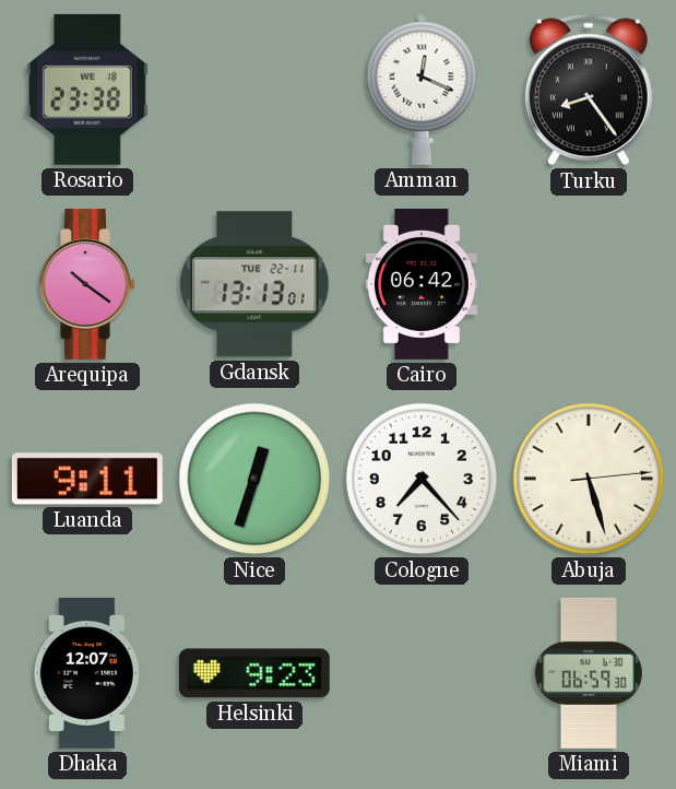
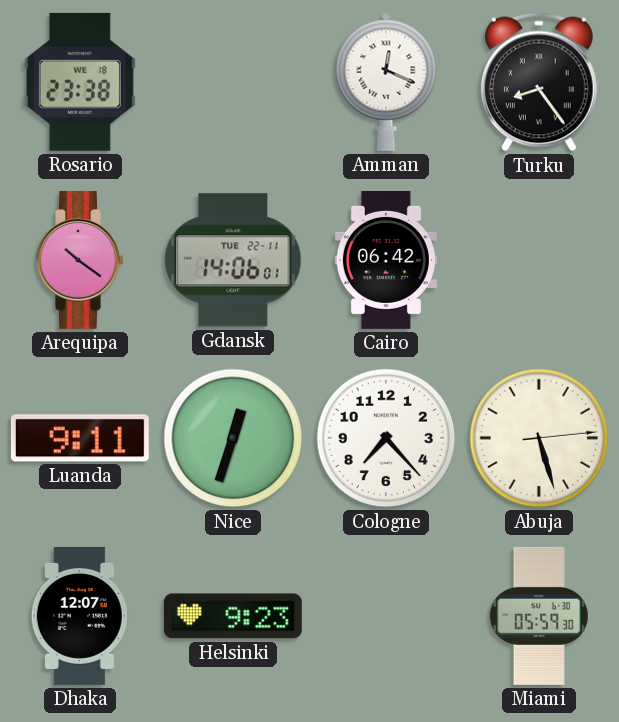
Gdansk: 13:13 -> 14:06 (233, 260)
Miami: 06:59 -> 05:59 (539, 616)
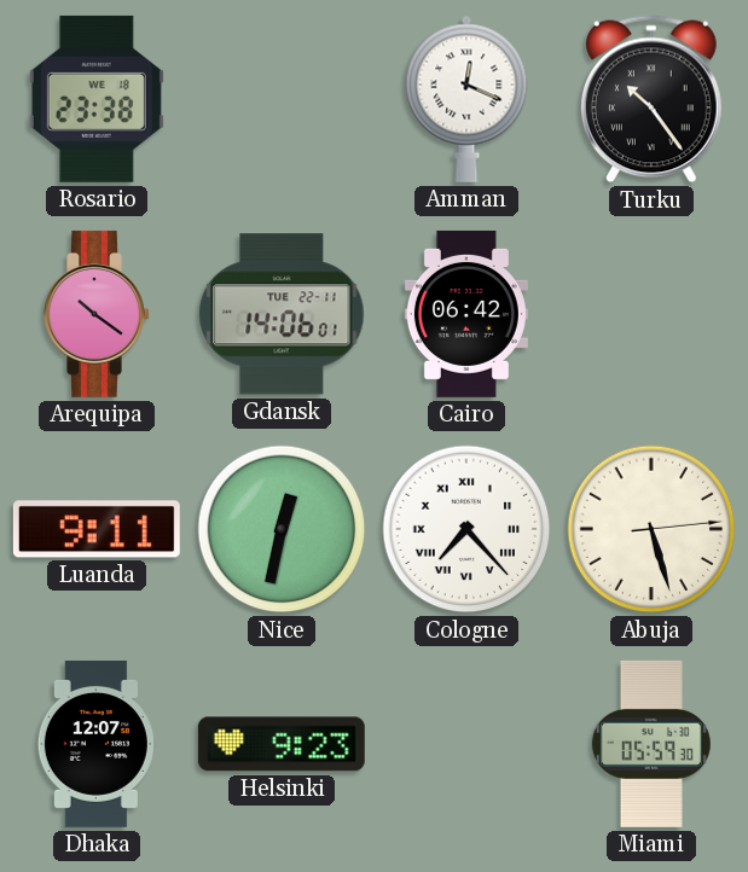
Turku: 8:24 -> 10:24 (651, 99)
Nice: 12:33 -> 12:32 (282, 529)
Cologne numerals: Arabic -> Roman (466, 529)
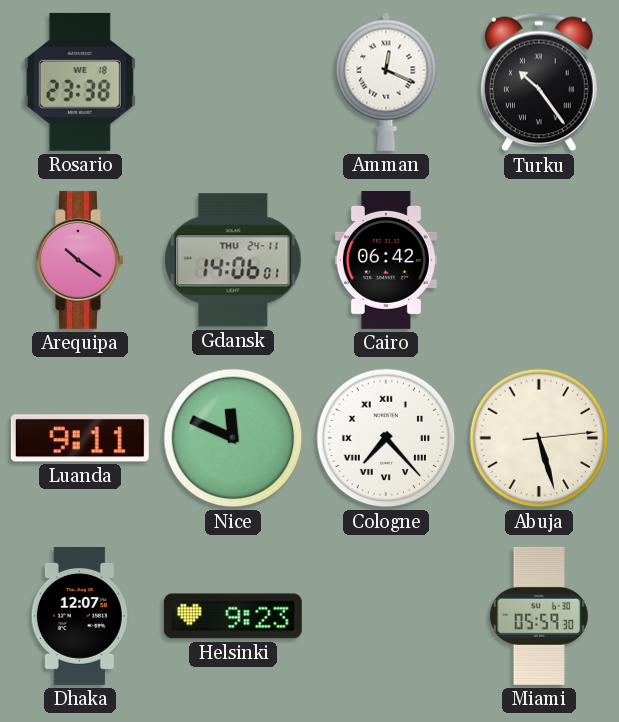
Gdansk date: TUE 22-11 -> THU 24-11 (233, 260)
Nice: 12:32 -> 11:49 (233, 438)
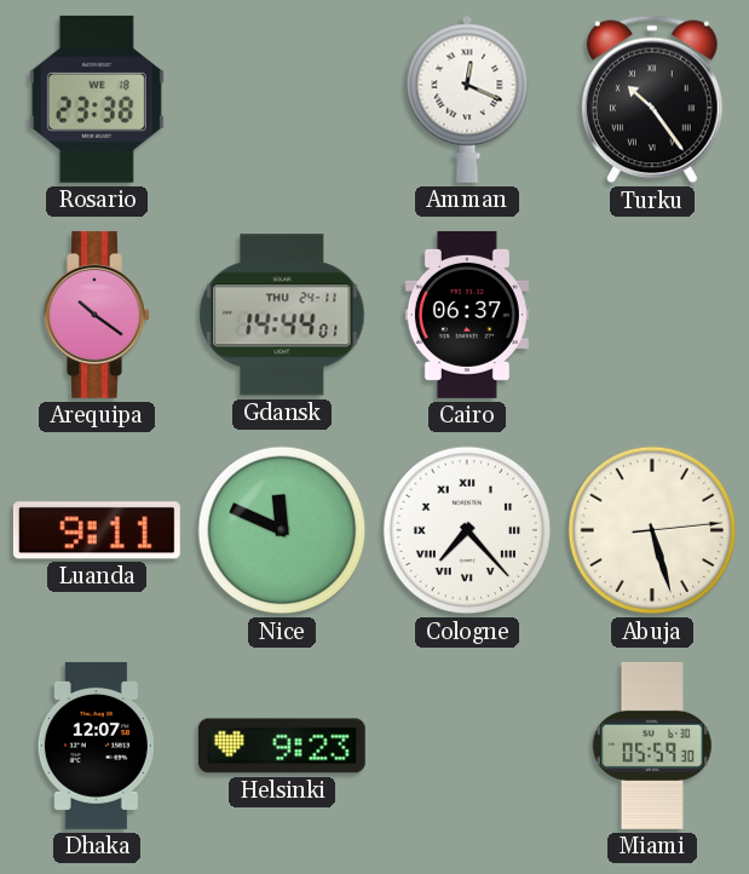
Gdansk: 14:06 -> 14:44 (282, 315)
Cairo: 06:42 -> 06:37 (467, 315)
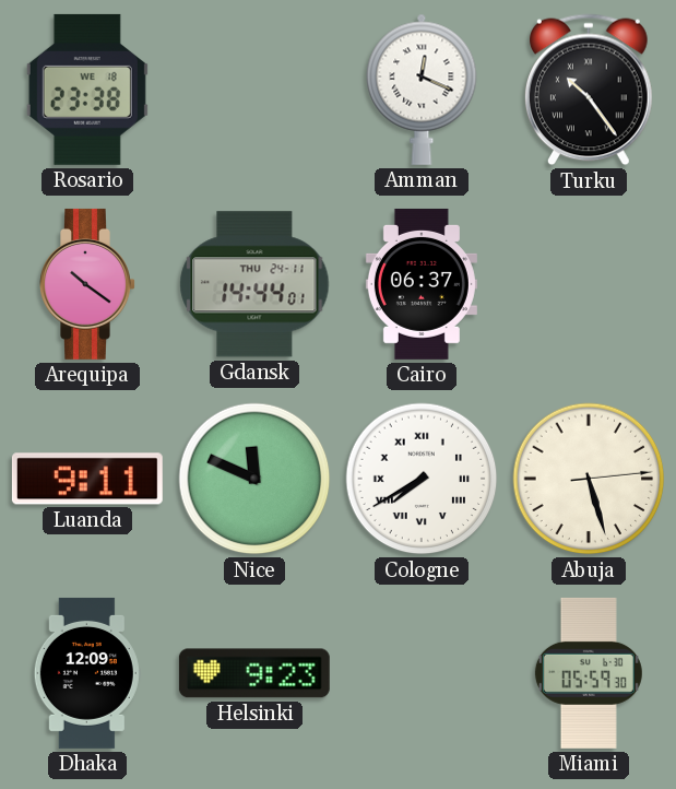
Cologne: 7:23 -> 7:40 (422, 479)
Dhaka: 12:07 -> 12:09 (87, 673)
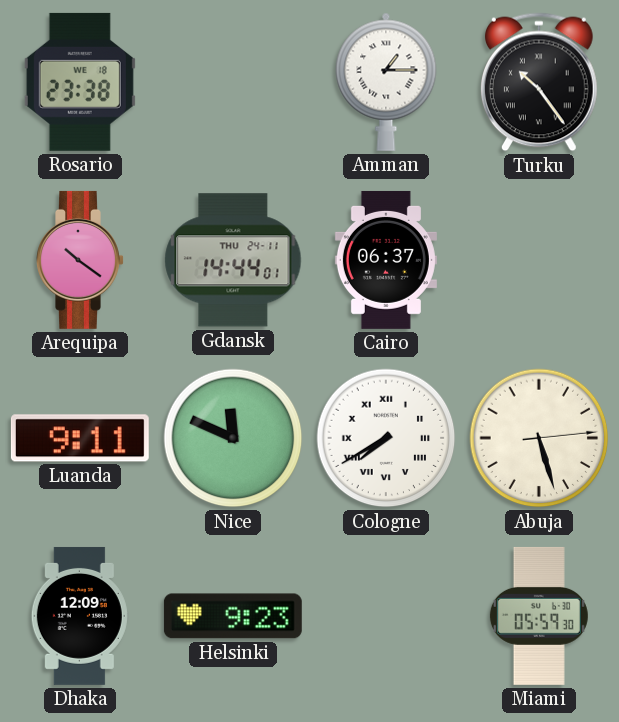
Amman: 12:19 -> 1:15 (386, 82)
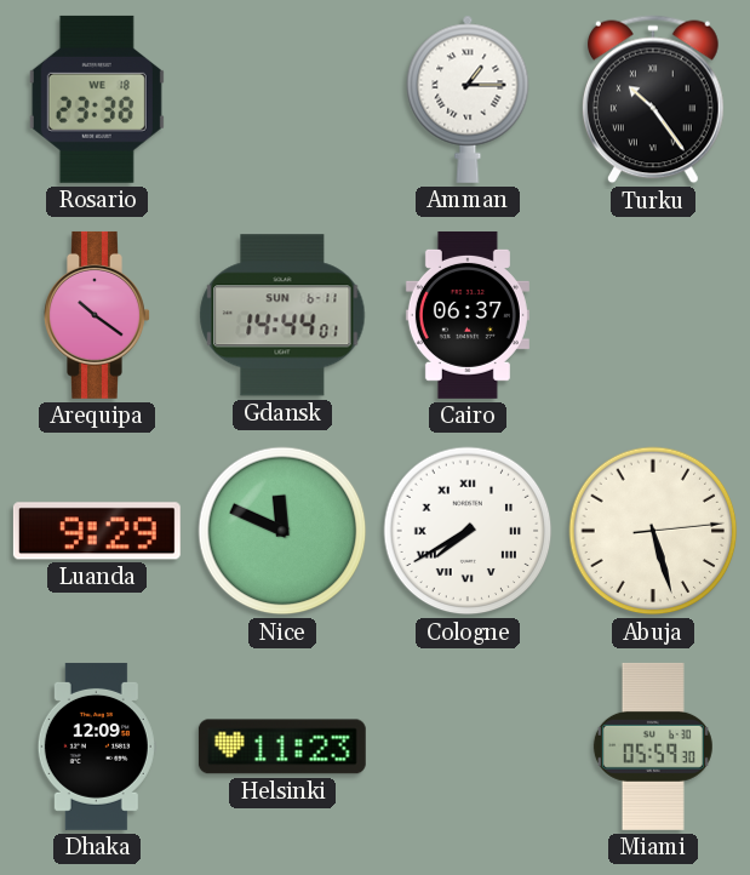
Gdansk date: THU 24-11 -> SUN 6-11 (282, 315)
Luanda: 9:11 -> 9:29 (97, 531)
Helsinki: 9:23 -> 11:23 (282, 747)
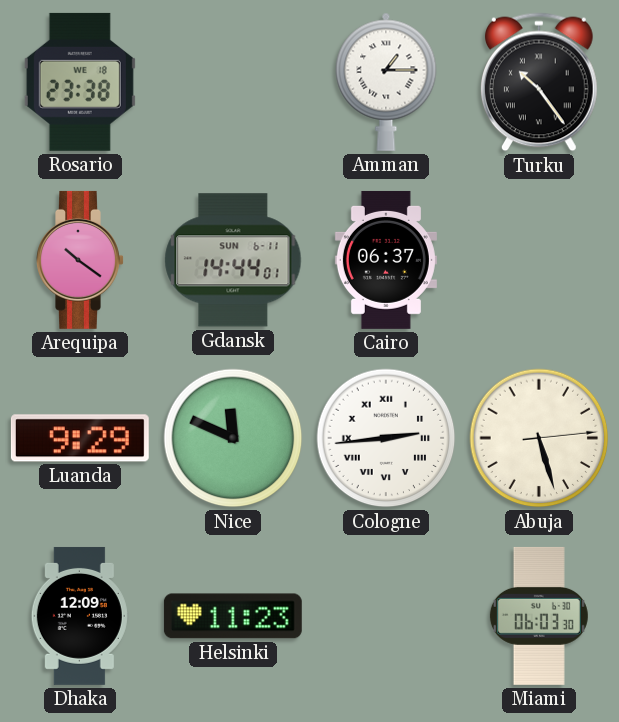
Cologne: 7:40 -> 2:44 (386, 438)
Miami: 05:59 -> 06:03 (539, 616)
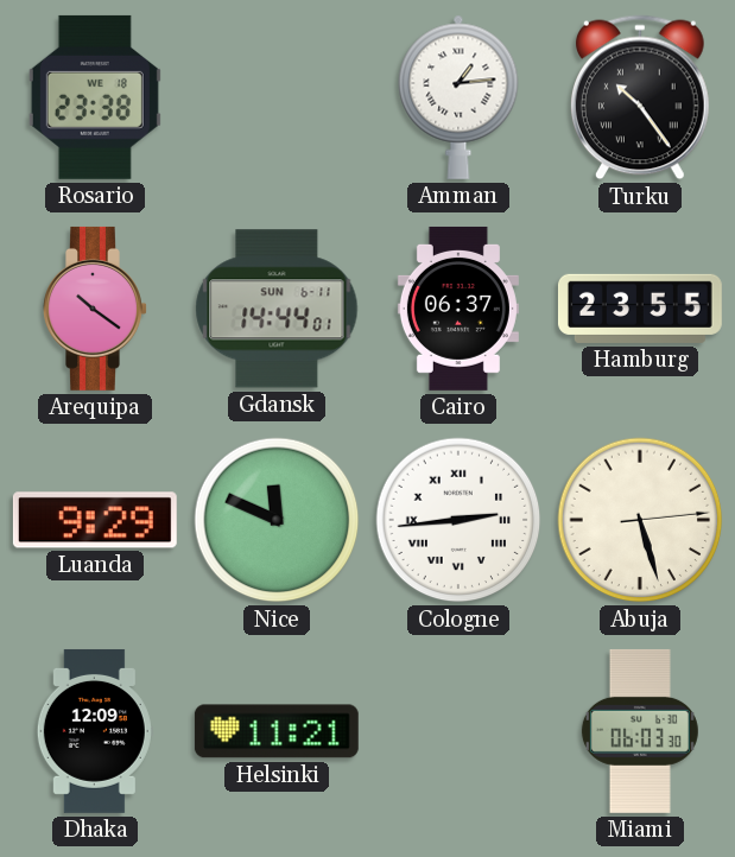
Amman: 1:15 -> 1:14 (458, 97)
Hamburg: none -> 23:55 (640, 309)
Helsinki: 11:23 -> 11:21 (277, 731)
